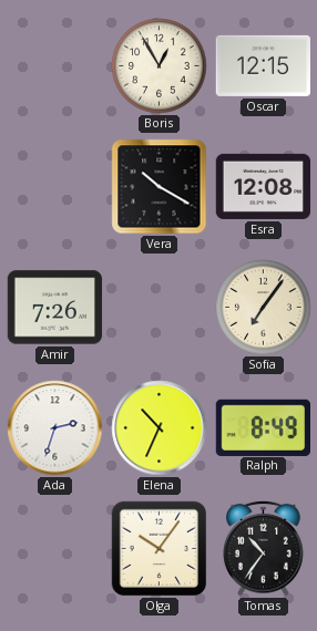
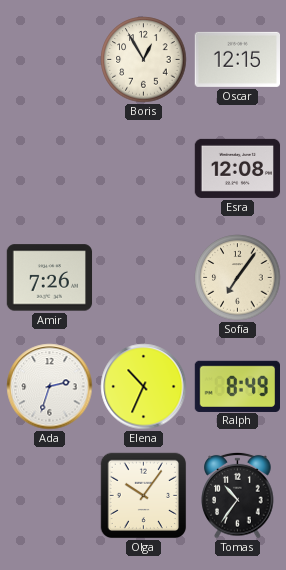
Vera: 10:20 -> none (160, 187)
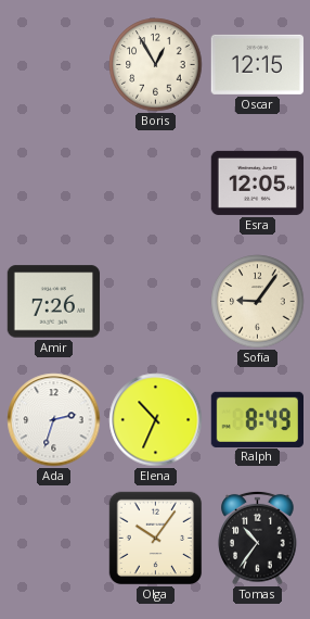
Esra: 12:08 -> 12:05 (258, 182)
Sofia: 7:06 -> 9:06 (258, 302)
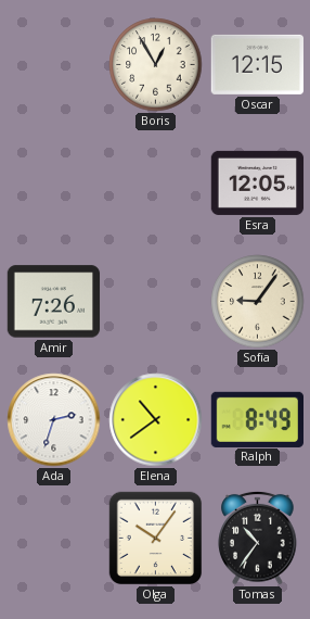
Elena: 10:34 -> 10:39 (156, 420)
